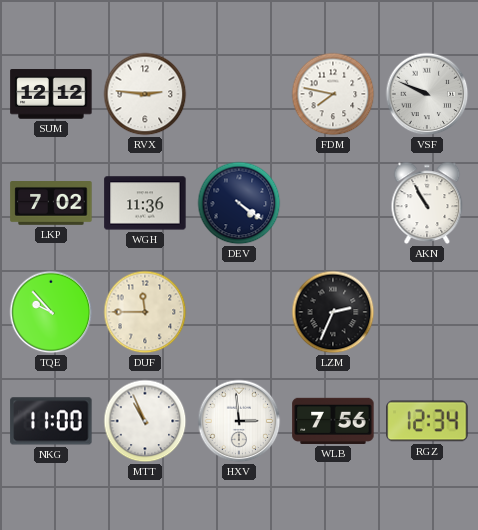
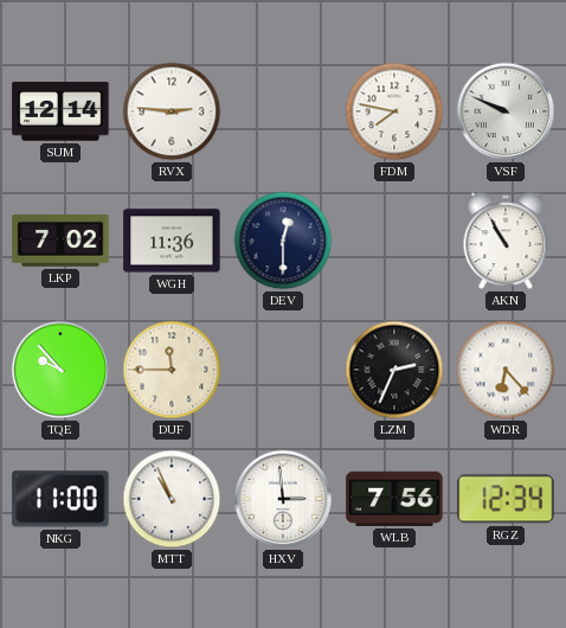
SUM: 12:12 -> 12:14 (60, 111)
DEV: 4:21 -> 12:30 (283, 241)
WDR: none -> 6:23 (506, 370)
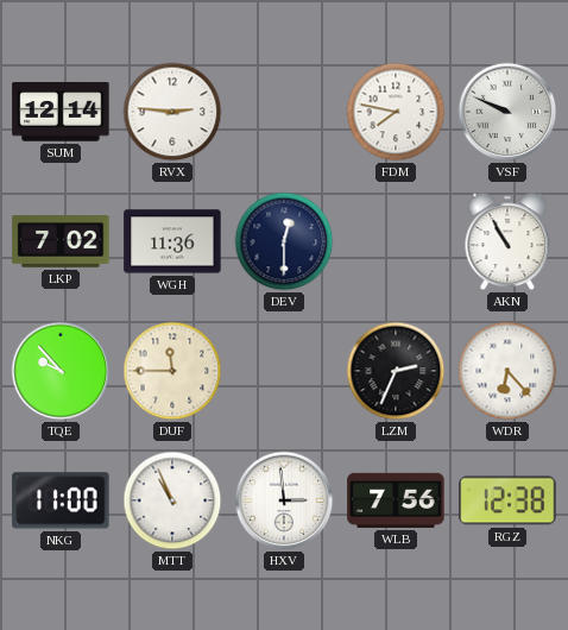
RGZ: 12:34 -> 12:38 (507, 500)
